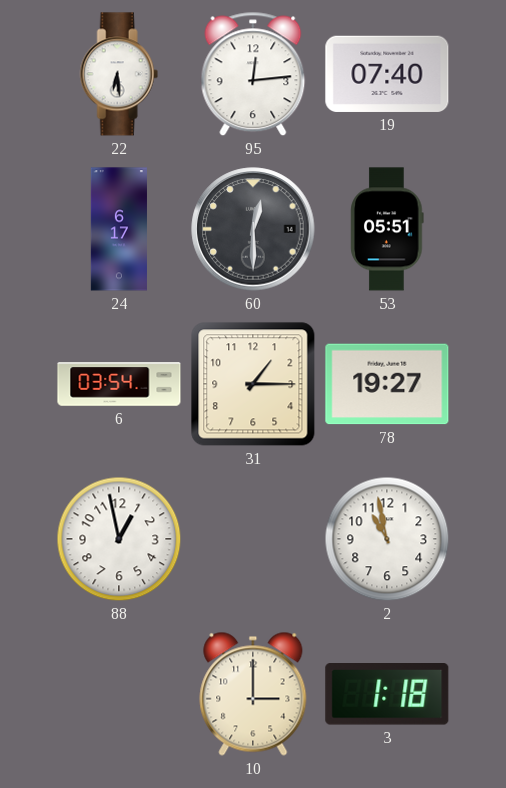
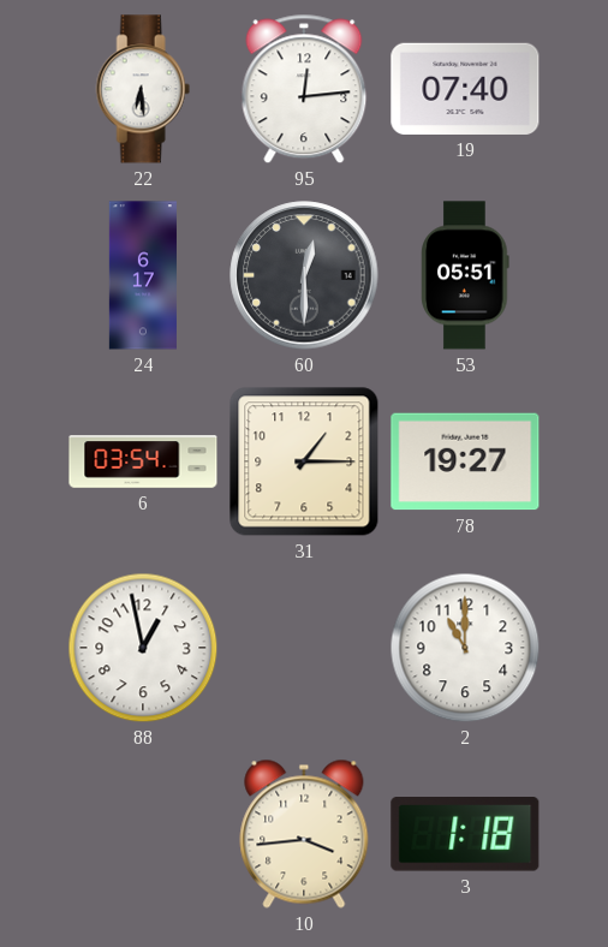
2: 10:58 -> 11:00 (465, 648)
10: 3:00 -> 3:44 (304, 834)
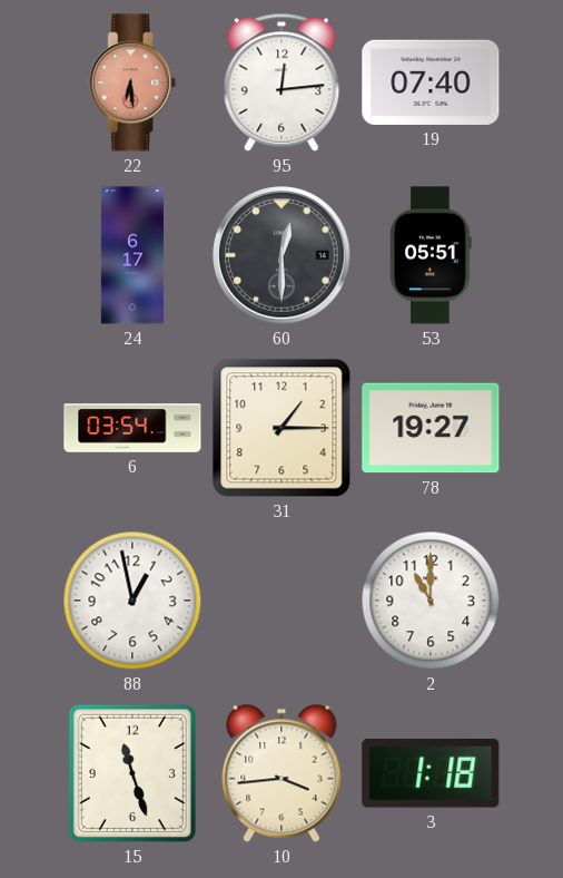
22 dial: white -> salmon (132, 82)
15: none -> 11:27 (132, 773)
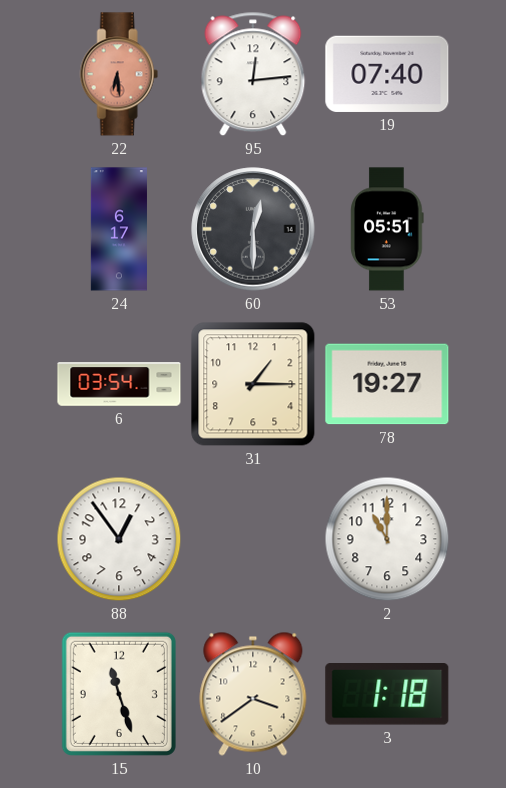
88: 12:58 -> 12:54 (119, 539)
10: 3:44 -> 3:39 (253, 694)
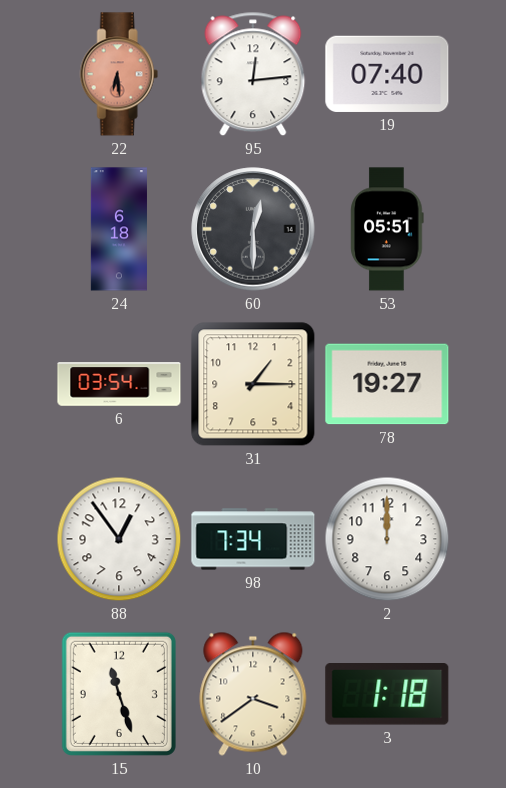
24: 6:17 -> 6:18 (119, 229)
98: none -> 7:34 (253, 539)
2: 11:00 -> 12:00 (387, 539)
